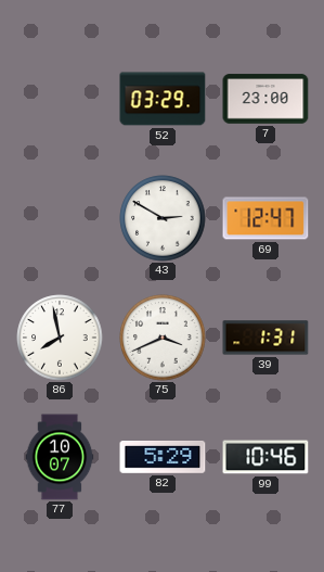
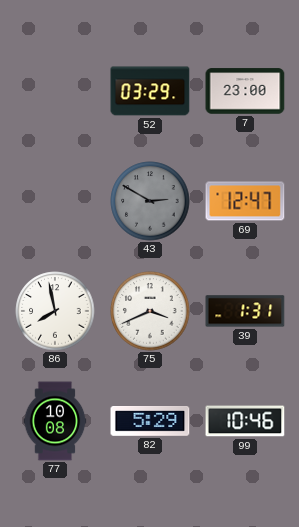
43 dial: white -> grey (150, 201)
77: 10:07 -> 10:08 (55, 421)
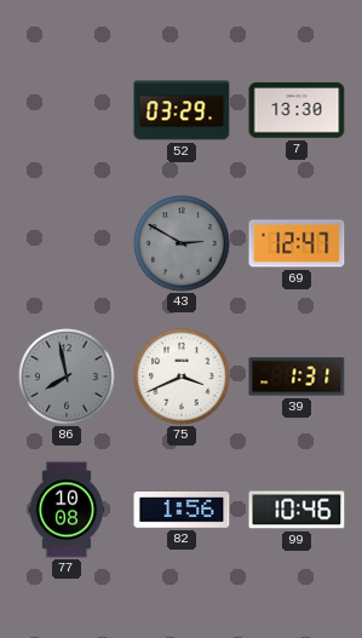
7: 23:00 -> 13:30 (297, 110)
86 dial: white -> grey (67, 377)
82: 5:29 -> 1:56 (182, 511)
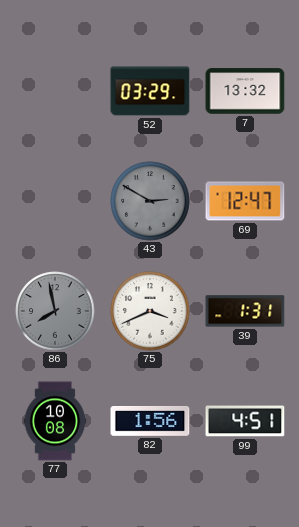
7: 13:30 -> 13:32 (245, 91)
99: 10:46 -> 4:51 (245, 421)
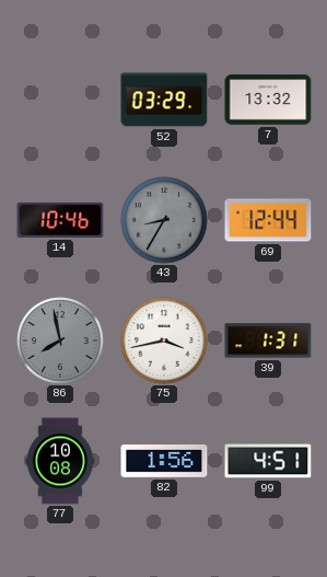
14: none -> 10:46 (60, 220)
43: 2:50 -> 8:35 (164, 220)
69: 12:47 -> 12:44 (268, 220)
75: 3:41 -> 3:43 (164, 341)
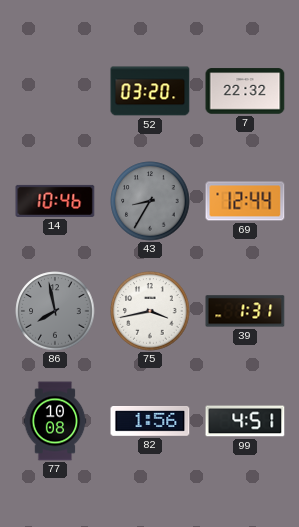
52: 03:29 -> 03:20 (150, 91)
7: 13:32 -> 22:32 (245, 91)
